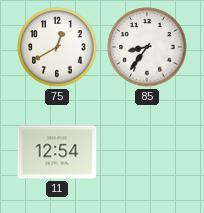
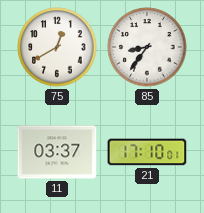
11: 12:54 -> 03:37 (57, 152)
21: none -> 17:10 (147, 152)
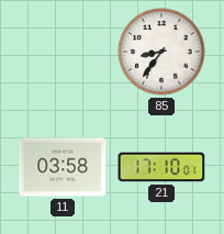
75: 12:40 -> none (57, 47)
11: 03:37 -> 03:58 (63, 167)
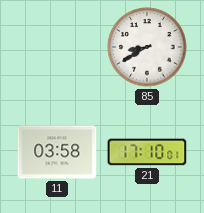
85: 8:36 -> 8:40 (147, 47)
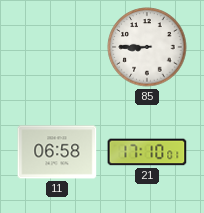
85: 8:40 -> 8:45 (147, 47)
11: 03:58 -> 06:58 (57, 152)
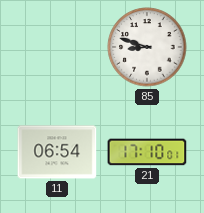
85: 8:45 -> 8:48 (147, 47)
11: 06:58 -> 06:54 (57, 152)
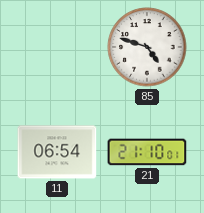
85: 8:48 -> 4:48 (147, 47)
21: 17:10 -> 21:10 (147, 152)
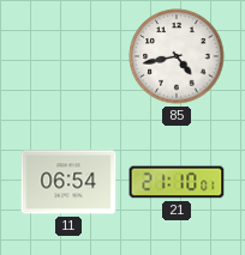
85: 4:48 -> 4:43 (177, 56)
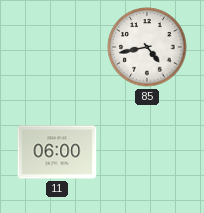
11: 06:54 -> 06:00 (57, 152)
21: 21:10 -> none (177, 182)
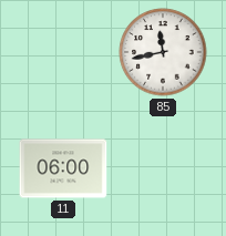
85: 4:43 -> 11:43 (163, 52)
